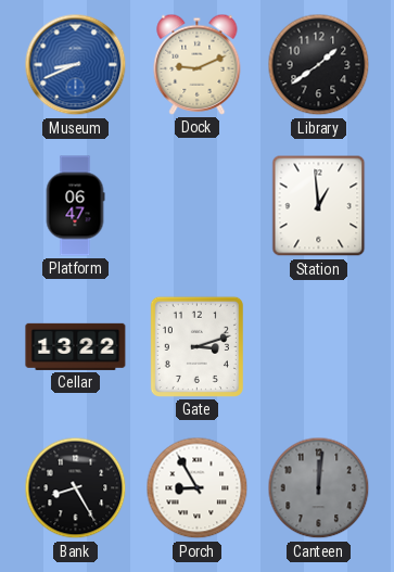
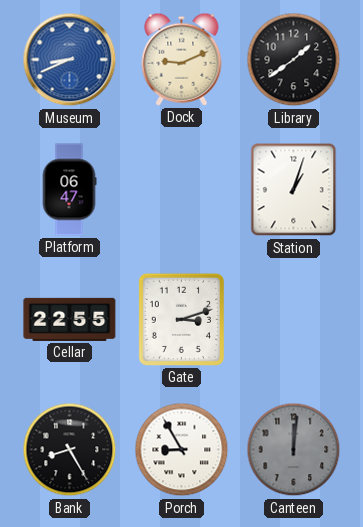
Station: 12:59 -> 1:03 (294, 190)
Cellar: 13:22 -> 22:55 (70, 319)
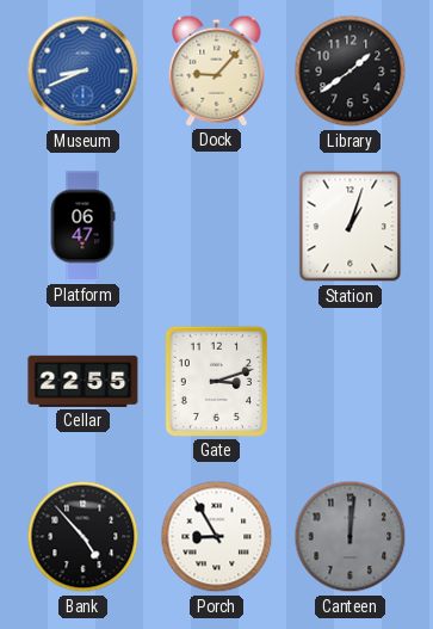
Dock: 9:11 -> 9:07 (217, 70)
Bank: 8:25 -> 4:53 (83, 537)
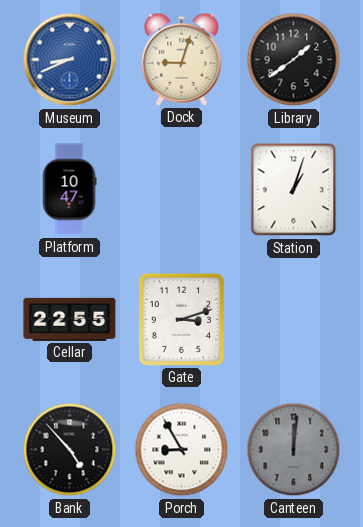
Dock: 9:07 -> 9:03 (182, 59)
Platform: 06:47 -> 10:47 (69, 190)
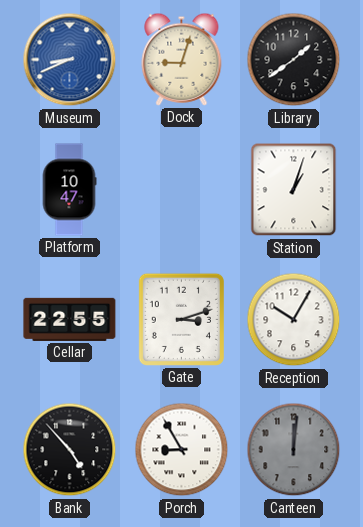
Reception: none -> 10:05 (294, 320)
